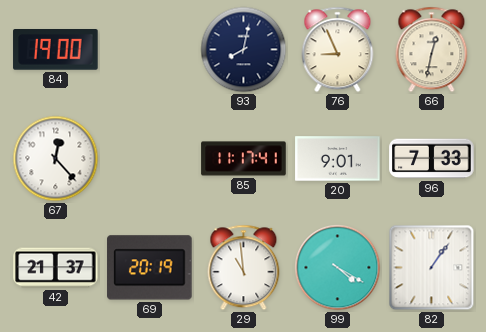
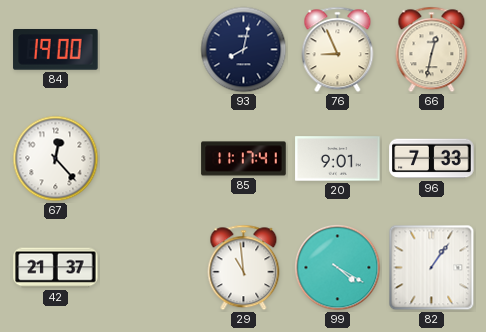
69: 20:19 -> none (150, 268)
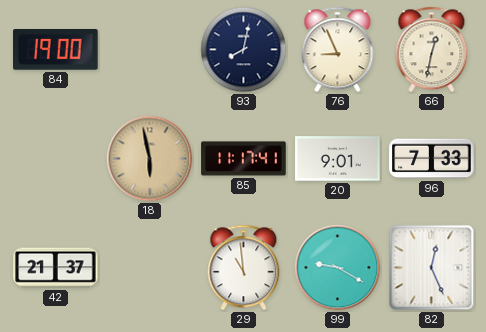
67: 12:23 -> none (56, 159)
18: none -> 5:58 (150, 159)
99: 4:20 -> 9:20 (338, 268)
82: 1:06 -> 12:26 (432, 268)
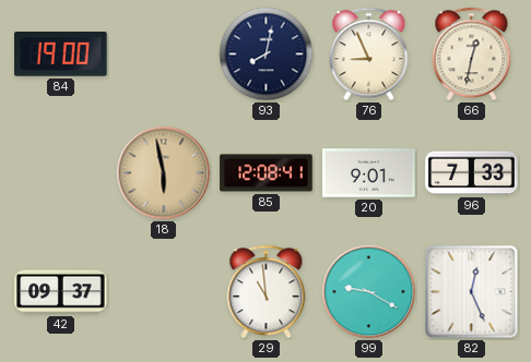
85: 11:17 -> 12:08 (267, 173)
42: 21:37 -> 09:37 (61, 292)
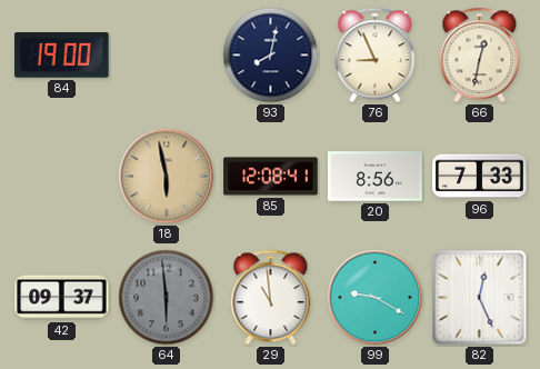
20: 9:01 -> 8:56 (376, 177)
64: none -> 5:59 (167, 298)
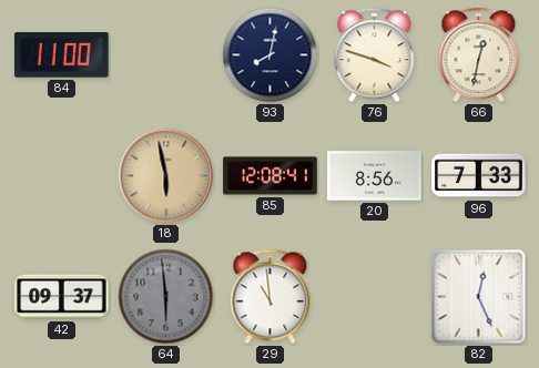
84: 19:00 -> 11:00 (62, 55)
76: 8:56 -> 3:48 (375, 55)
99: 9:20 -> none (376, 298)
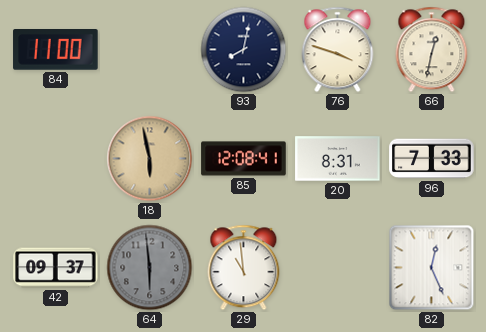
20: 8:56 -> 8:31 (338, 159)
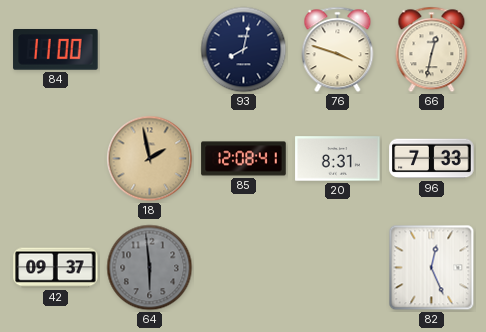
18: 5:58 -> 1:58 (150, 159)
29: 10:59 -> none (244, 268)
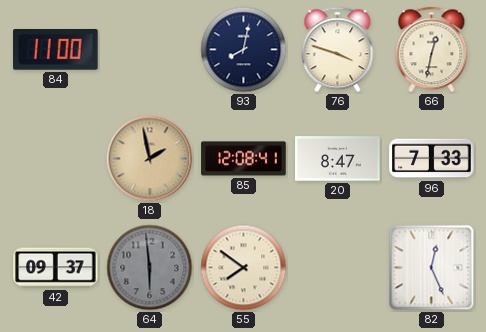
20: 8:31 -> 8:47 (338, 159)
55: none -> 7:51 (244, 268)
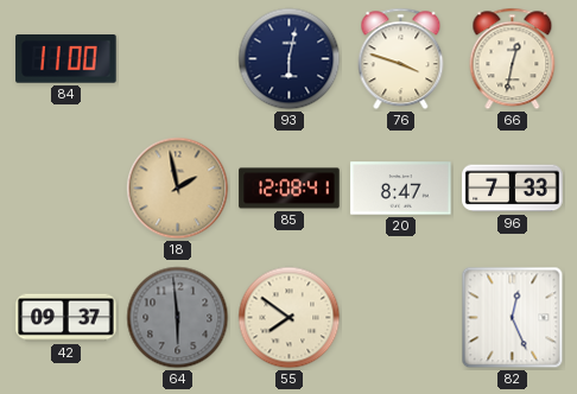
93: 8:02 -> 6:02 (290, 59)
